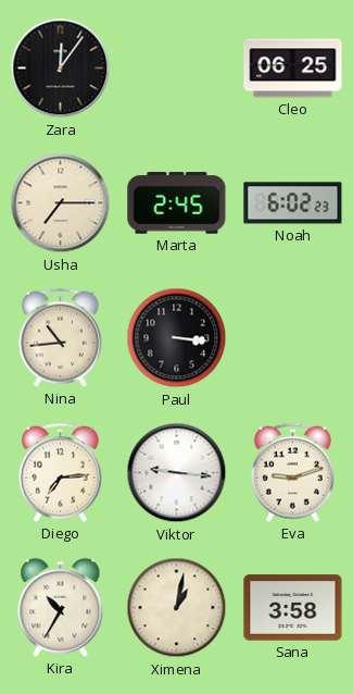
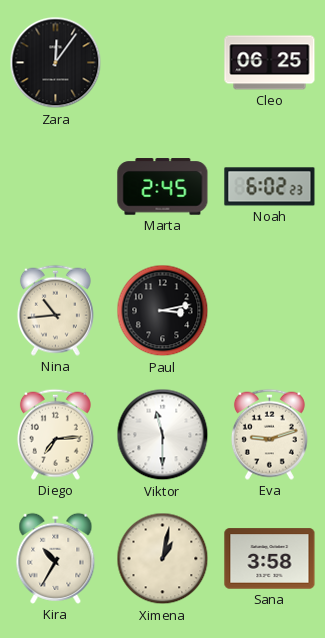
Usha: 7:15 -> none (61, 203)
Paul: 3:16 -> 3:13 (163, 311)
Viktor: 9:16 -> 11:30 (163, 435)
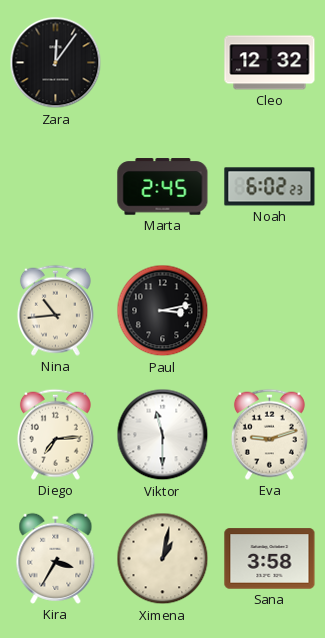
Cleo: 06:25 -> 12:32 (270, 63)
Kira: 10:35 -> 3:35 (56, 558)
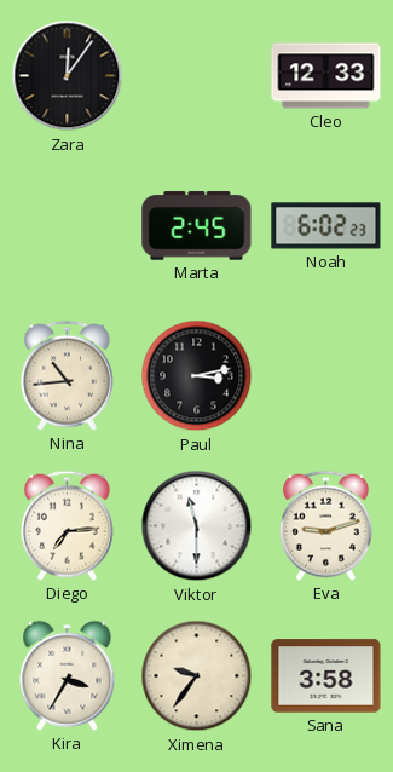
Cleo: 12:32 -> 12:33 (326, 76)
Ximena: 1:02 -> 9:36 (197, 676)
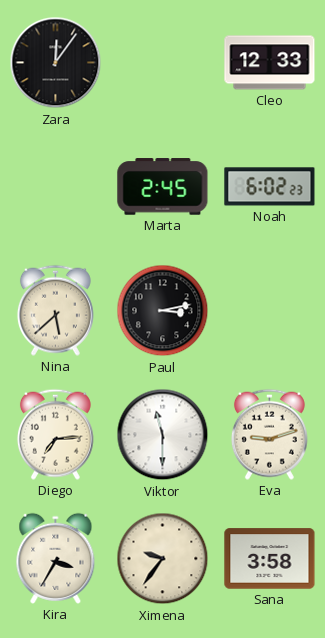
Nina: 10:44 -> 5:38 (55, 310)
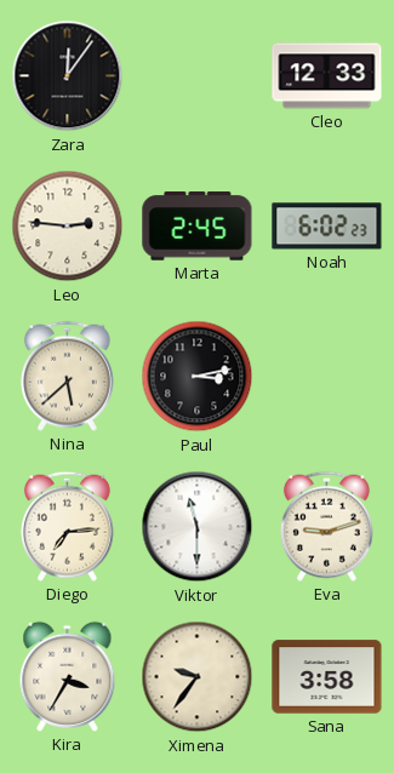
Leo: none -> 2:46 (68, 227)
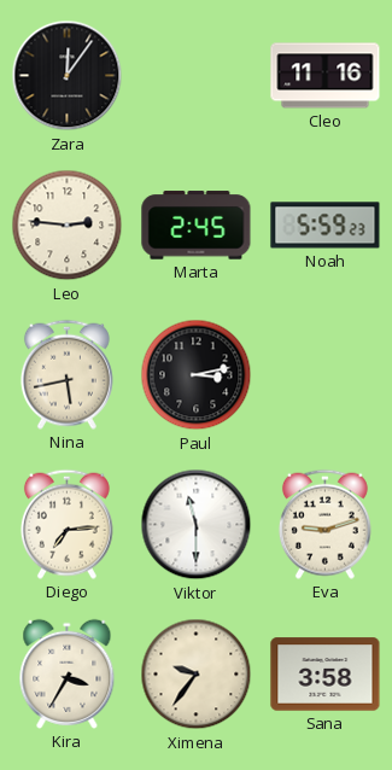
Cleo: 12:33 -> 11:16 (326, 76)
Noah: 6:02 -> 5:59 (326, 226)
Nina: 5:38 -> 5:43 (66, 374)
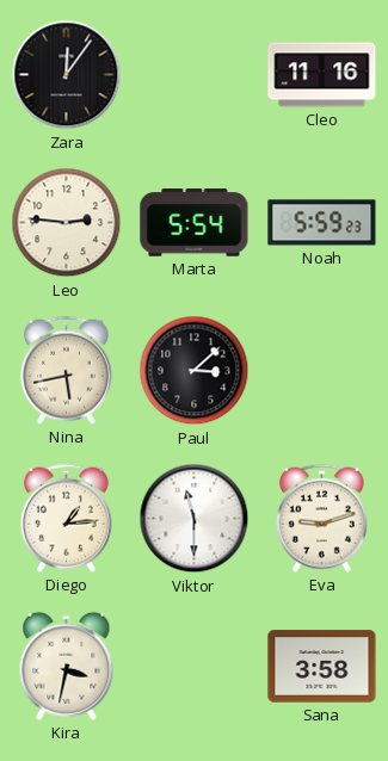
Marta: 2:45 -> 5:54 (195, 223)
Paul: 3:13 -> 3:08 (195, 371)
Diego: 7:14 -> 1:14 (66, 518)
Kira: 3:35 -> 3:32 (67, 666)
Ximena: 9:36 -> none (197, 675)
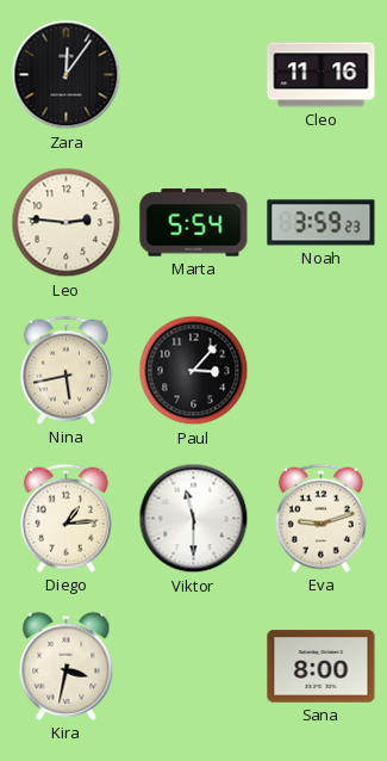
Noah: 5:59 -> 3:59 (322, 223)
Paul: 3:08 -> 3:07 (194, 371)
Sana: 3:58 -> 8:00 (322, 667)
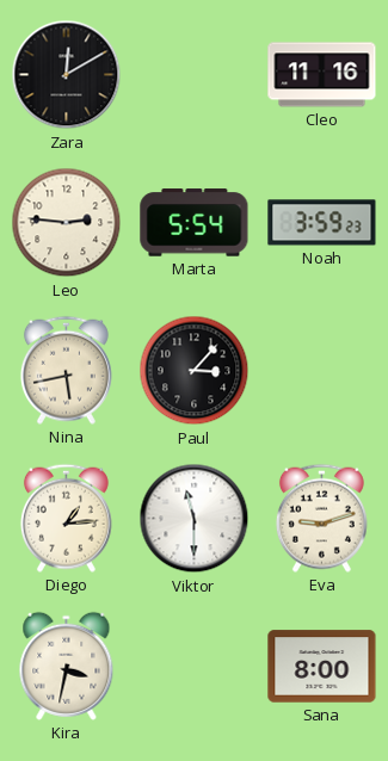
Zara: 12:06 -> 12:10 (67, 75)
